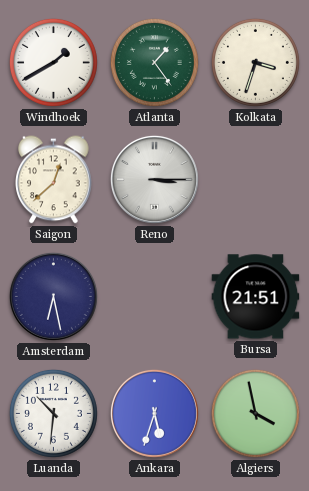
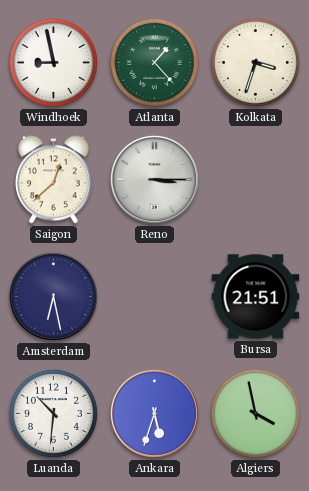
Windhoek: 1:40 -> 8:58 (53, 62)
Atlanta: 1:24 -> 1:23 (154, 62)
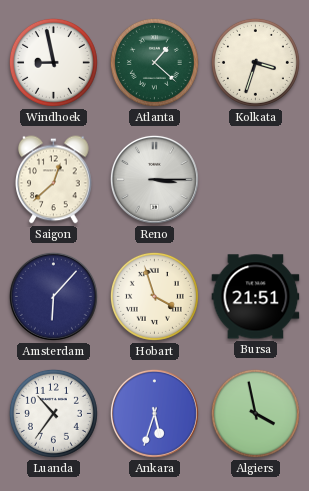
Atlanta: 1:23 -> 1:22 (154, 62)
Amsterdam: 6:28 -> 6:07 (53, 296)
Hobart: none -> 3:57 (154, 296)
Luanda: 10:31 -> 10:36 (53, 413)
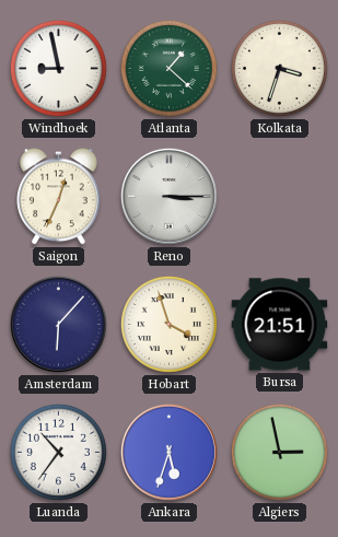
Saigon: 12:38 -> 12:34 (59, 197)
Algiers: 3:58 -> 2:58 (279, 452)
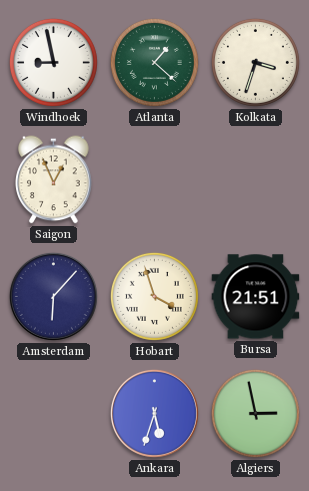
Saigon: 12:34 -> 12:56 (54, 180)
Reno: 3:15 -> none (168, 196)
Luanda: 10:36 -> none (58, 452)
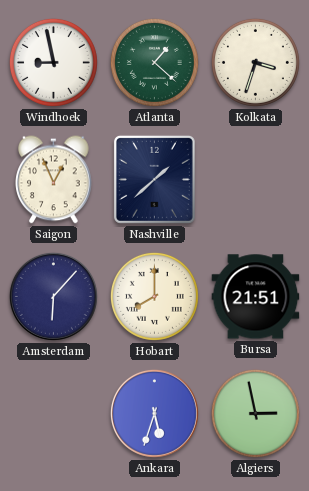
Nashville: none -> 1:38 (154, 179)
Hobart: 3:57 -> 8:00 (154, 296)
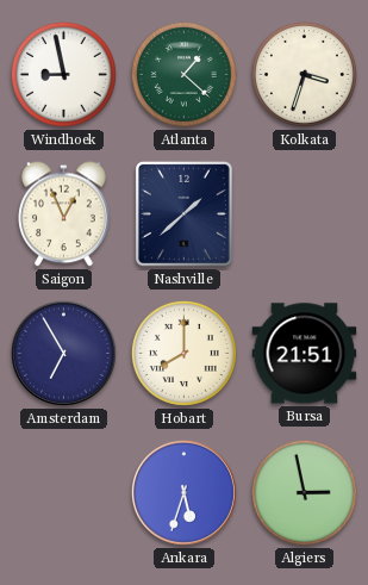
Amsterdam: 6:07 -> 6:55 (63, 353)
